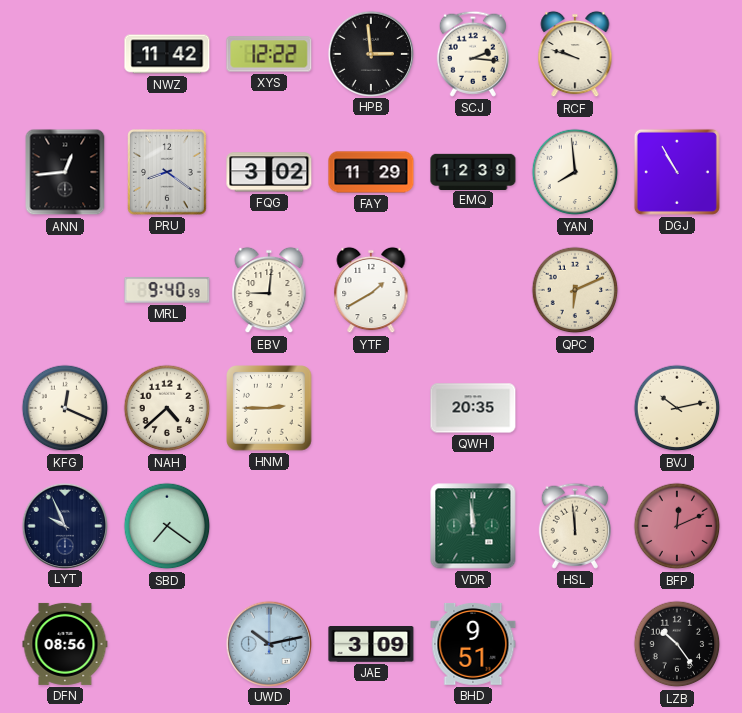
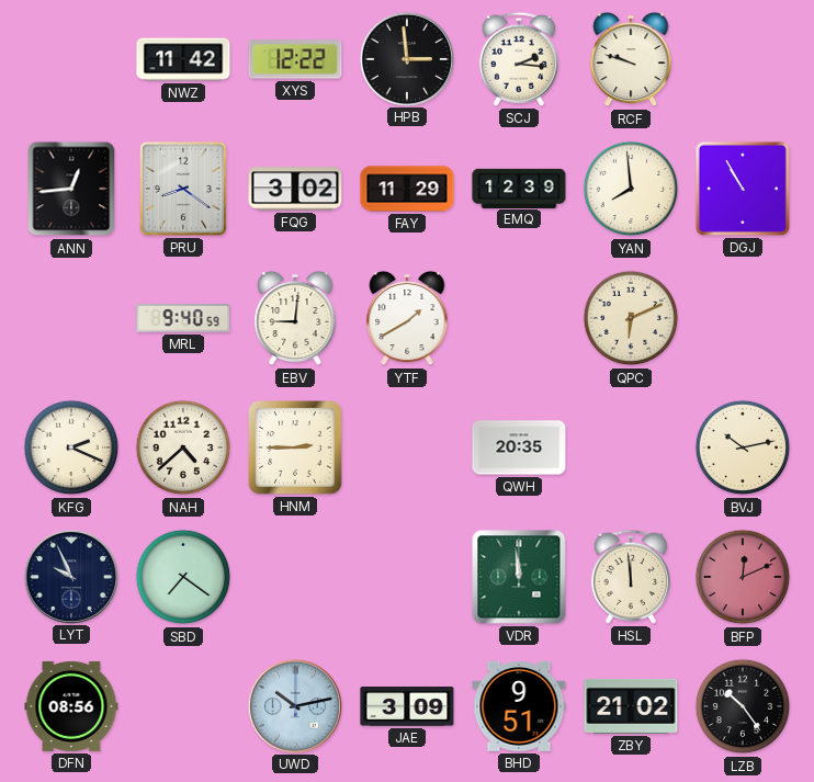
KFG: 12:19 -> 2:19 (71, 447)
ZBY: none -> 21:02 (631, 706)
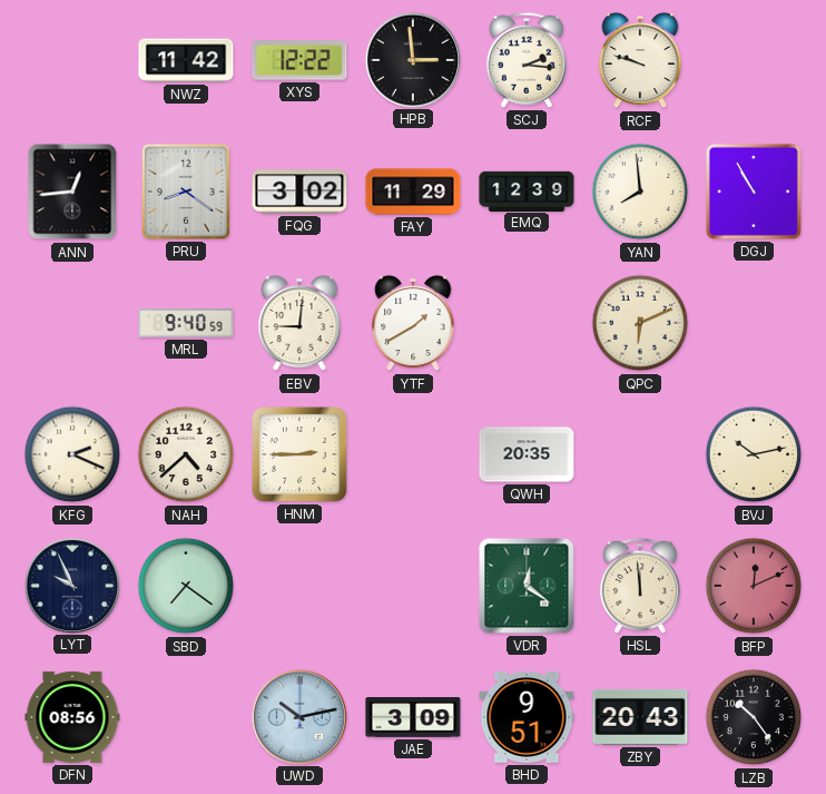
VDR: 11:59 -> 12:21 (527, 586)
ZBY: 21:02 -> 20:43 (640, 717)
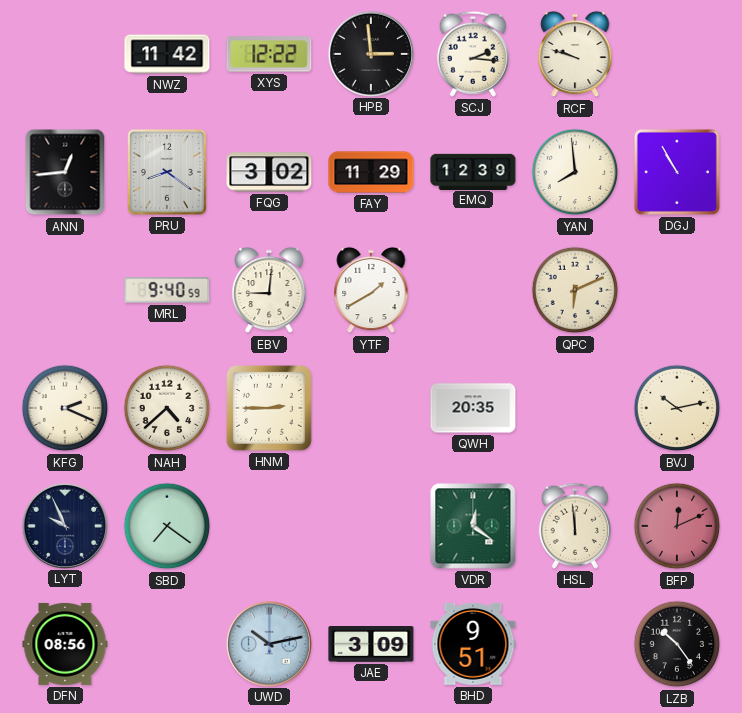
ZBY: 20:43 -> none (640, 717)
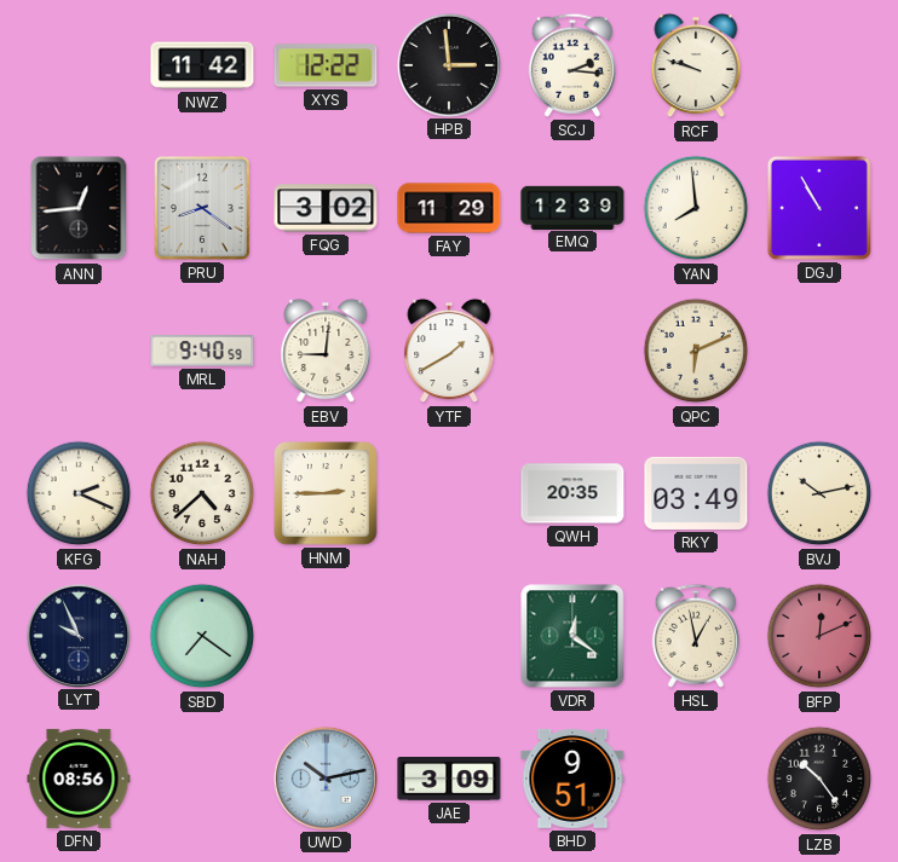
RKY: none -> 03:49 (696, 493)
HSL: 11:59 -> 12:58 (695, 636)
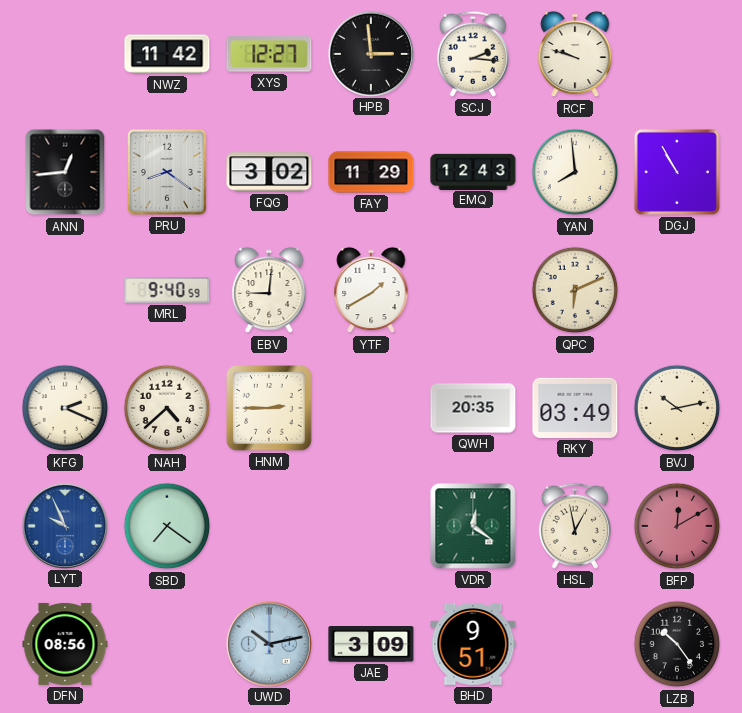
XYS: 12:22 -> 12:27 (269, 54)
EMQ: 12:39 -> 12:43 (473, 171)
LYT dial: navy -> blue (64, 525)
BFP: 12:11 -> 12:10 (677, 526)
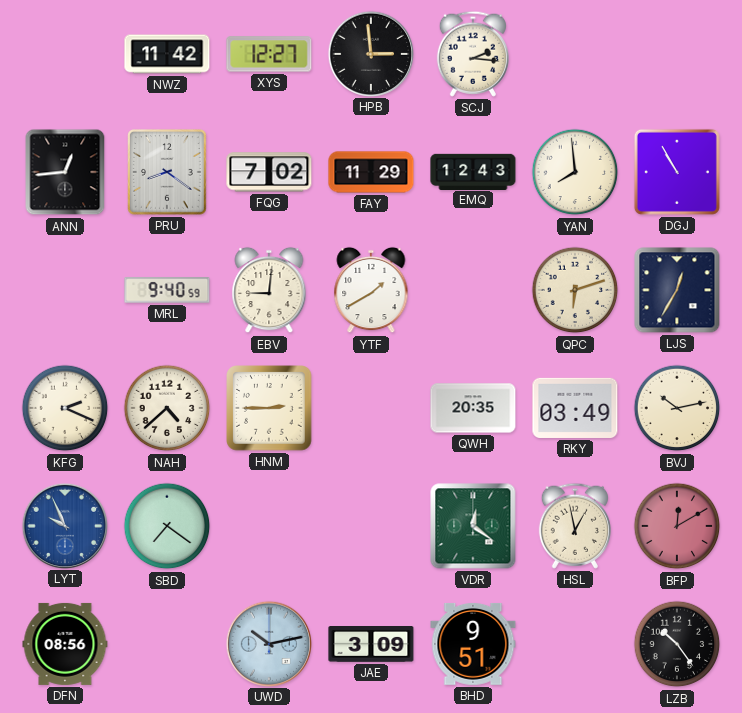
RCF: 9:48 -> none (575, 54)
FQG: 3:02 -> 7:02 (269, 172)
QPC: 6:11 -> 6:12 (575, 290)
LJS: none -> 12:35 (677, 290)
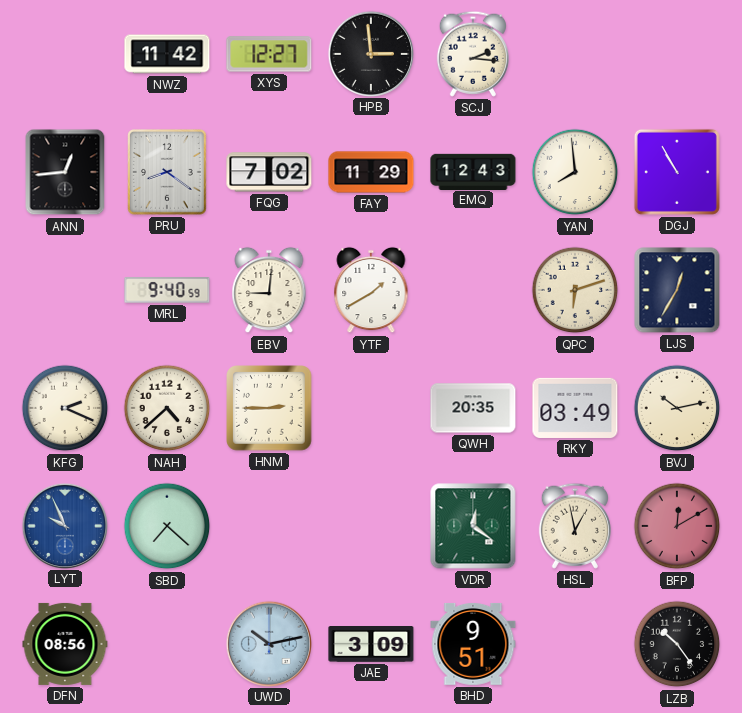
SBD: 7:21 -> 7:22 (167, 526)
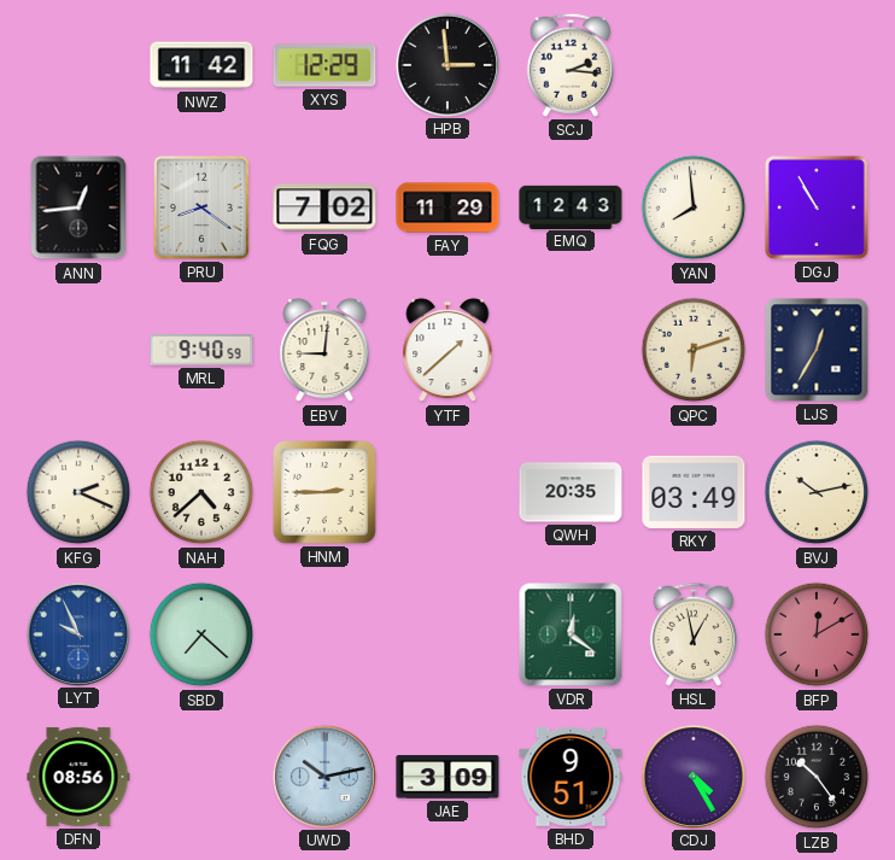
XYS: 12:27 -> 12:29 (324, 65)
YTF: 1:40 -> 1:38 (448, 350)
CDJ: none -> 4:25 (692, 776)
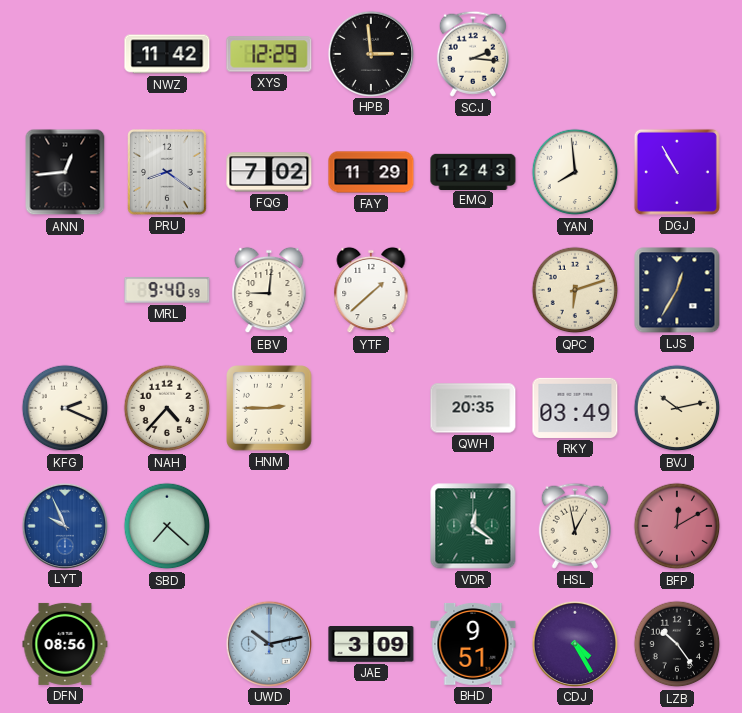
NAH: 4:38 -> 4:37 (167, 408)
